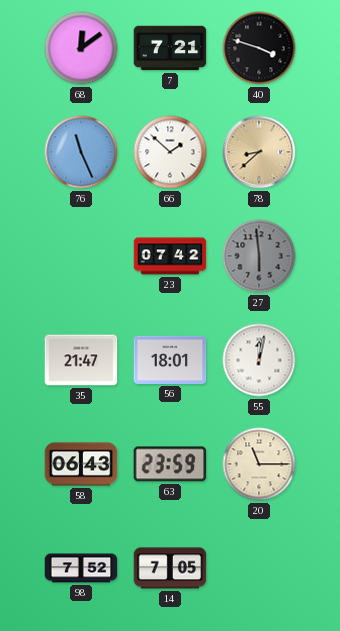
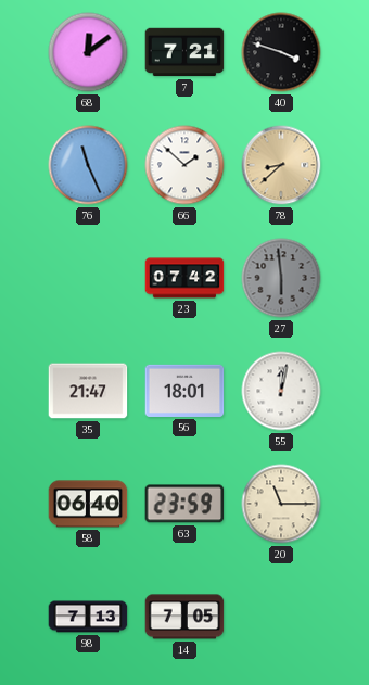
58: 06:43 -> 06:40 (88, 504)
98: 7:52 -> 7:13 (88, 617)
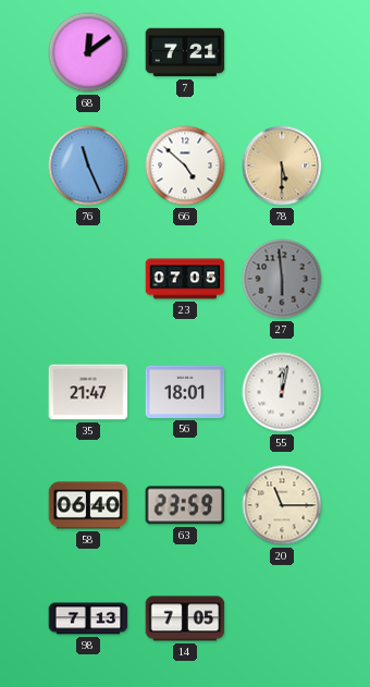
40: 3:48 -> none (281, 52)
66: 1:52 -> 4:52 (185, 165)
78: 8:38 -> 5:30 (282, 165)
23: 07:42 -> 07:05 (185, 279)
